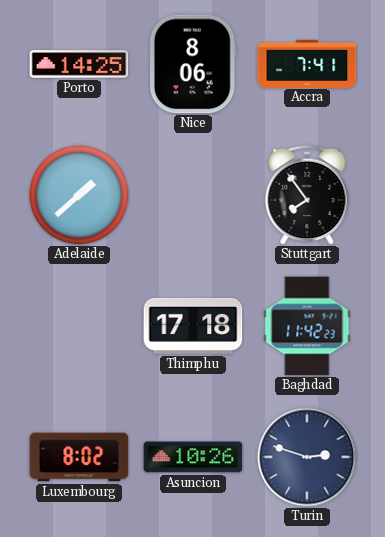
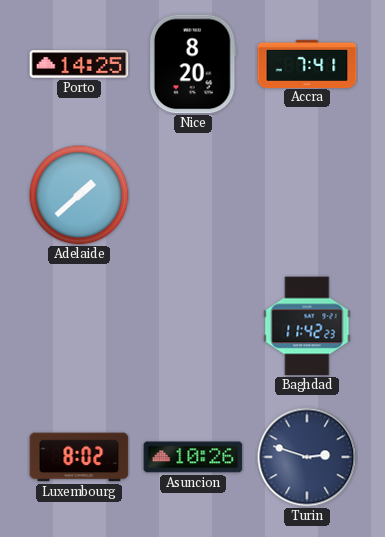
Nice: 8:06 -> 8:20 (193, 64)
Stuttgart: 7:54 -> none (307, 195)
Thimphu: 17:18 -> none (193, 326)
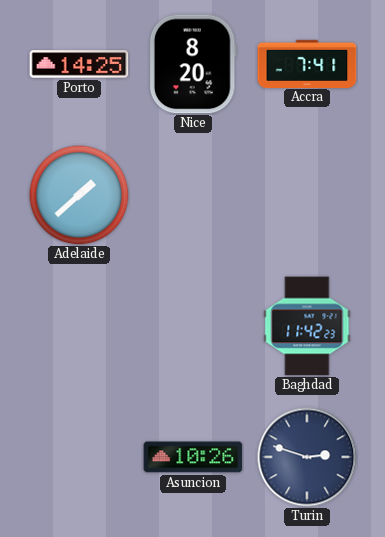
Luxembourg: 8:02 -> none (79, 457)
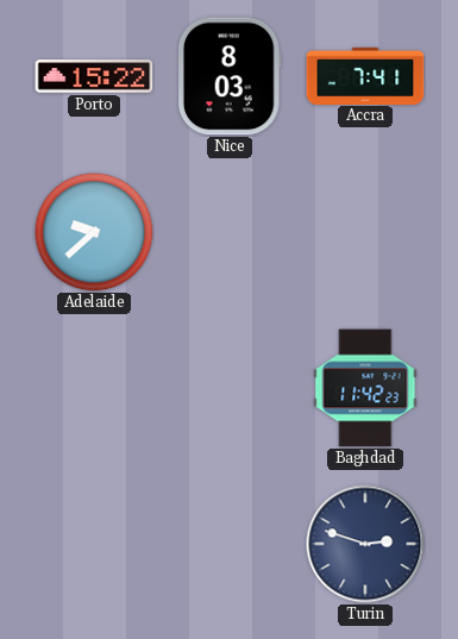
Porto: 14:25 -> 15:22 (94, 76)
Nice: 8:20 -> 8:03 (230, 76)
Adelaide: 1:38 -> 9:38 (94, 232)
Asuncion: 10:26 -> none (193, 457)
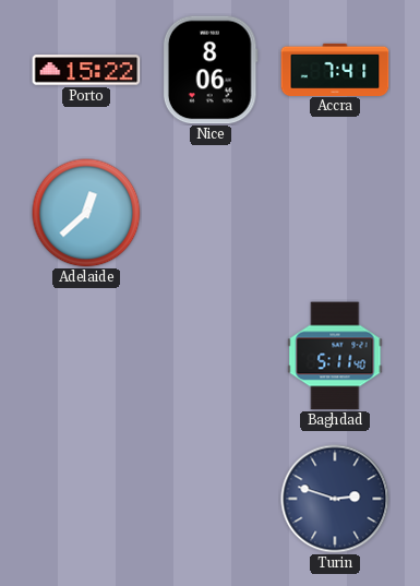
Nice: 8:03 -> 8:06 (211, 70)
Adelaide: 9:38 -> 12:38 (86, 213)
Baghdad: 11:42 -> 5:11 (335, 356)
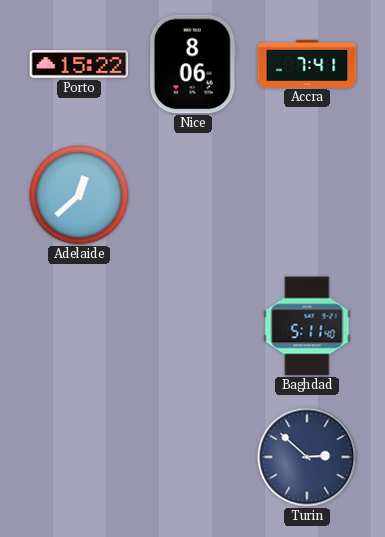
Turin: 2:48 -> 2:52 (307, 457)
